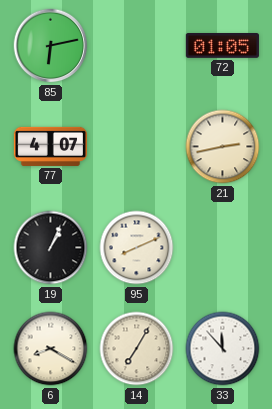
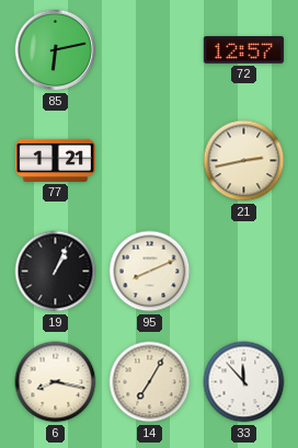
72: 01:05 -> 12:57 (243, 50)
77: 4:07 -> 1:21 (55, 160)
6: 8:20 -> 8:17 (56, 382)
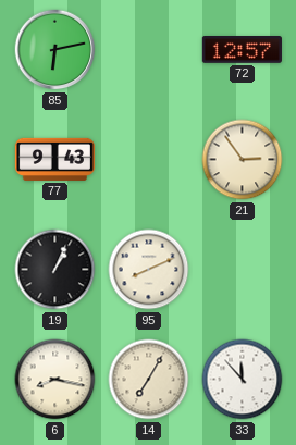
77: 1:21 -> 9:43 (54, 159)
21: 2:43 -> 2:54 (243, 160)
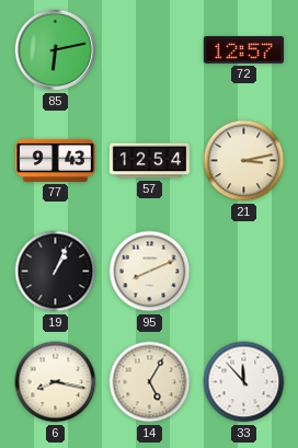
57: none -> 12:54 (149, 161)
21: 2:54 -> 3:13 (244, 161)
14: 7:05 -> 5:05 (150, 382)
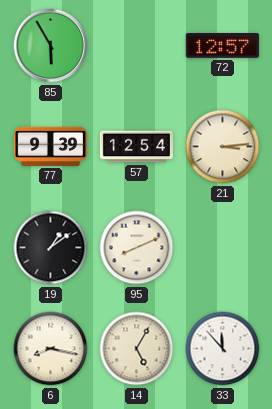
85: 6:13 -> 5:55 (51, 46)
77: 9:43 -> 9:39 (50, 146)
21: 3:13 -> 3:14 (223, 147)
19: 1:04 -> 1:09 (51, 248)
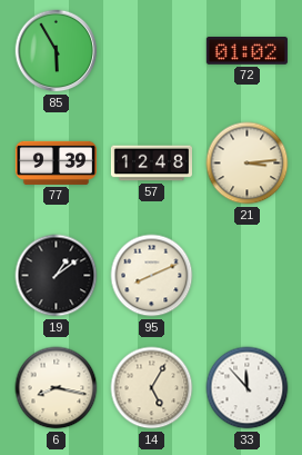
72: 12:57 -> 01:02 (246, 51)
57: 12:54 -> 12:48 (151, 164)
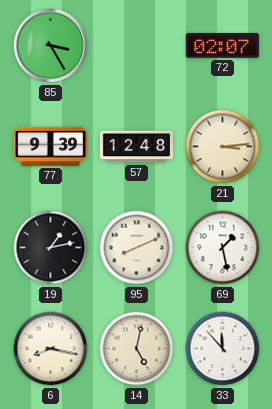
85: 5:55 -> 3:25 (51, 46)
72: 01:02 -> 02:07 (222, 46)
19: 1:09 -> 1:13 (51, 248)
69: none -> 1:28 (223, 248)
14: 5:05 -> 5:02 (137, 349)
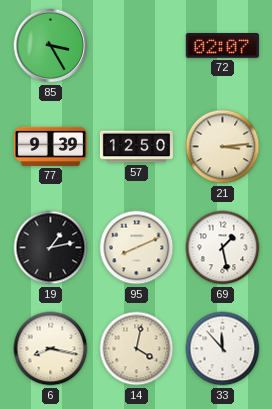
57: 12:48 -> 12:50 (136, 147)
14: 5:02 -> 4:02 (137, 349)
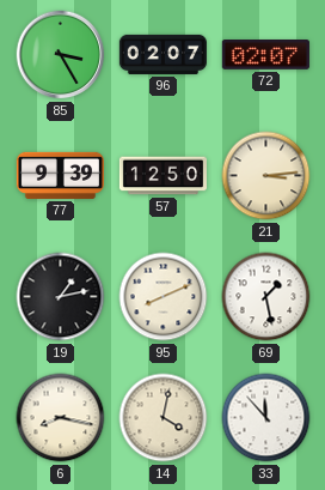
96: none -> 02:07 (162, 54)
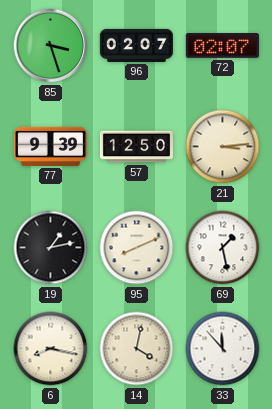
85: 3:25 -> 3:27 (51, 46)
